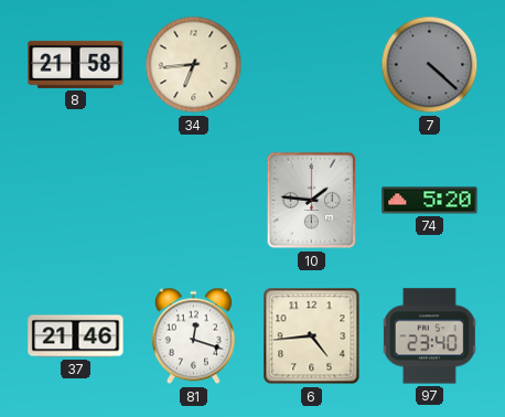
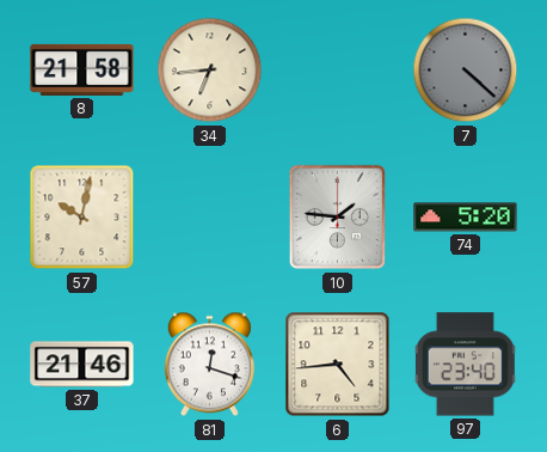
57: none -> 10:02 (82, 218)
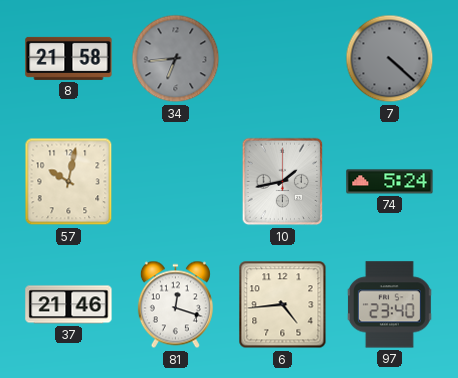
34 dial: cream -> grey (176, 59)
10: 1:46 -> 1:43 (283, 182)
74: 5:20 -> 5:24 (390, 182)
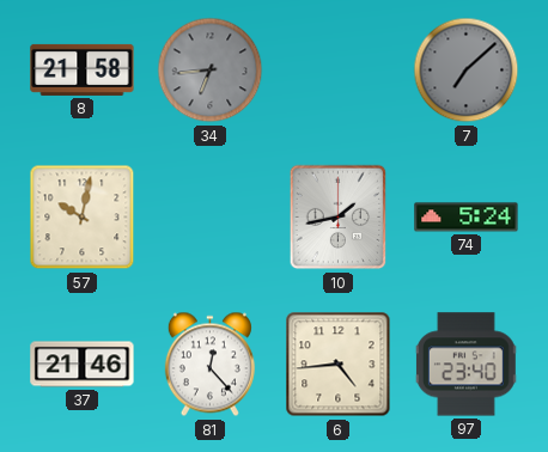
7: 4:22 -> 7:08 (467, 71)
81: 12:18 -> 12:23 (209, 365)
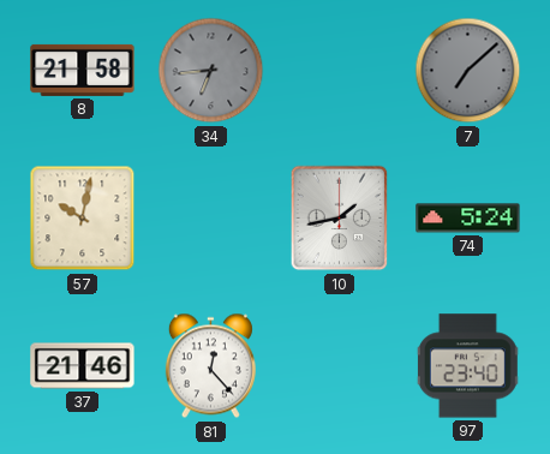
6: 4:44 -> none (339, 365)
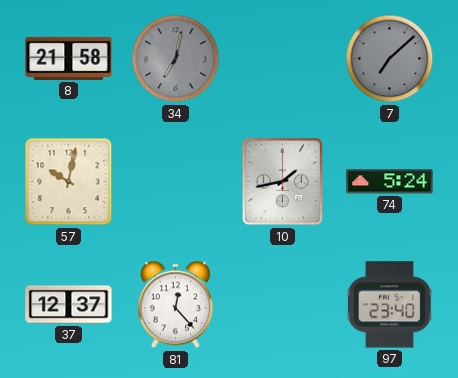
34: 6:44 -> 7:02 (176, 59)
37: 21:46 -> 12:37 (69, 305)
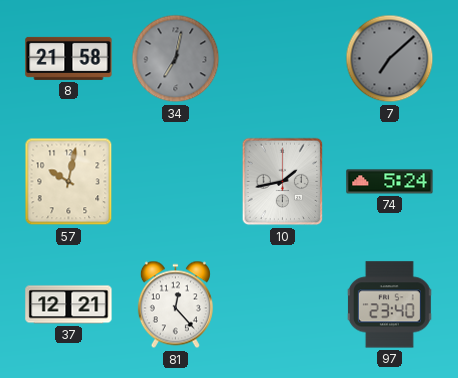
37: 12:37 -> 12:21 (69, 305)
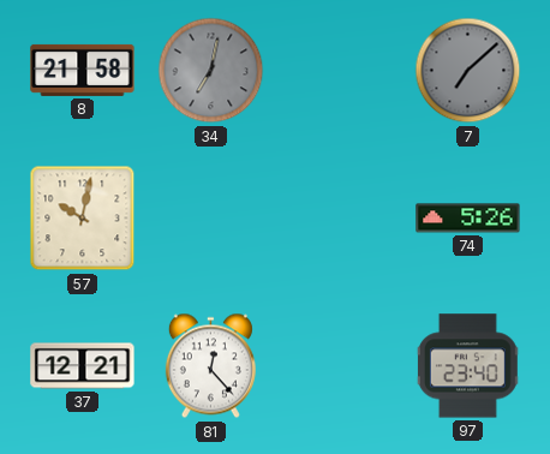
10: 1:43 -> none (283, 182)
74: 5:24 -> 5:26 (468, 219)
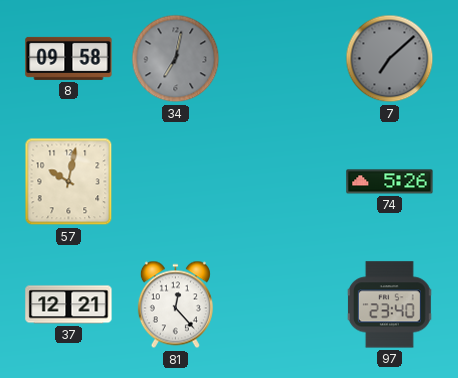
8: 21:58 -> 09:58 (69, 58)
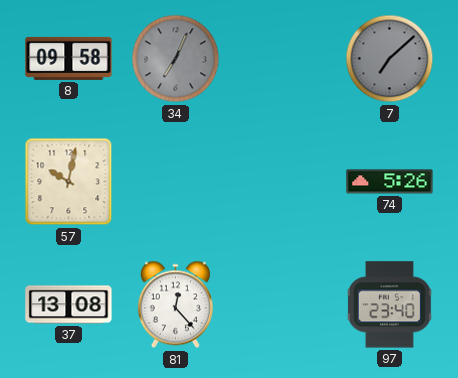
34: 7:02 -> 7:04 (176, 59)
37: 12:21 -> 13:08 (69, 305)
